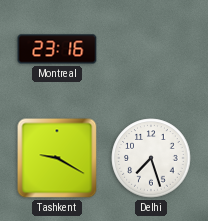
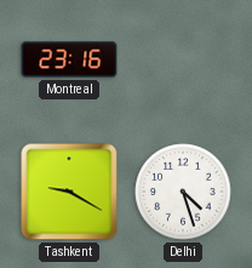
Delhi: 7:27 -> 4:27 (183, 192)
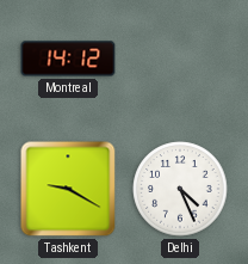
Montreal: 23:16 -> 14:12 (68, 59)
Delhi: 4:27 -> 4:26 (180, 189)
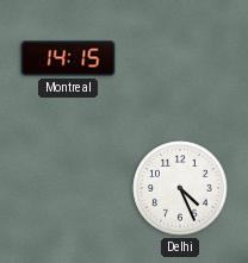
Montreal: 14:12 -> 14:15 (68, 58)
Tashkent: 9:20 -> none (68, 189)
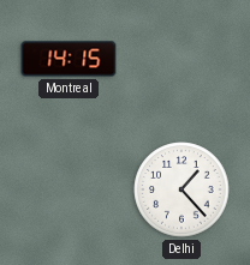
Delhi: 4:26 -> 1:23 (181, 189)
